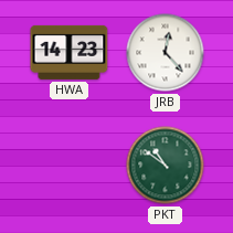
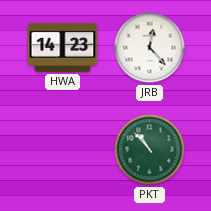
PKT: 10:51 -> 10:53 (150, 150)
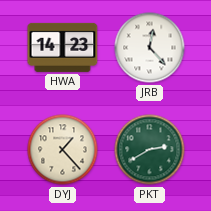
DYJ: none -> 1:23 (63, 150)
PKT: 10:53 -> 2:40 (150, 150)
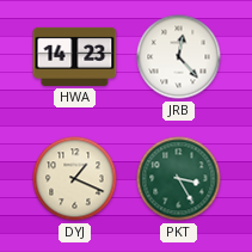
DYJ: 1:23 -> 1:19 (75, 179)
PKT: 2:40 -> 3:25 (179, 179)
